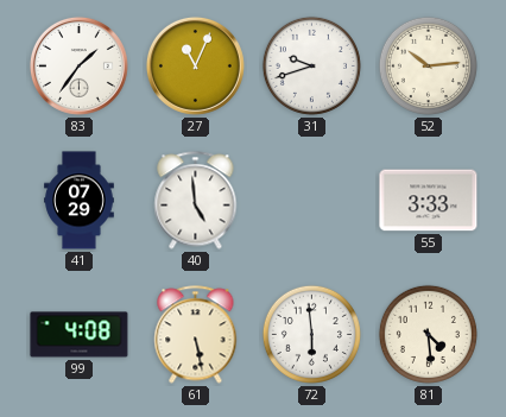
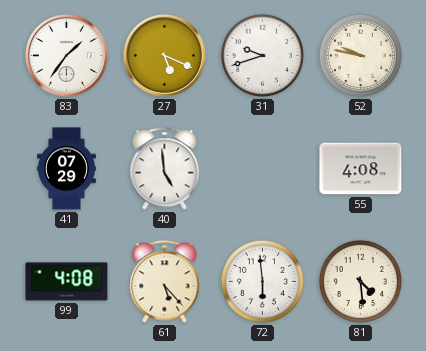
27: 11:04 -> 5:19 (164, 55)
52: 10:14 -> 9:47 (360, 55)
55: 3:33 -> 4:08 (361, 169)
61: 5:28 -> 5:23 (165, 282)
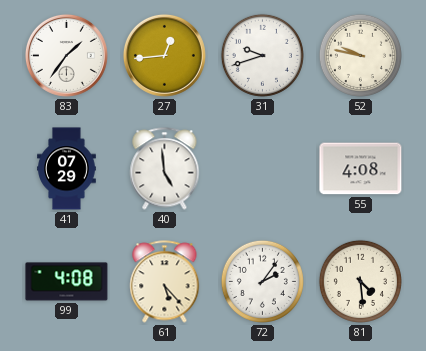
27: 5:19 -> 12:44 (164, 55)
72: 5:59 -> 2:06 (262, 281)
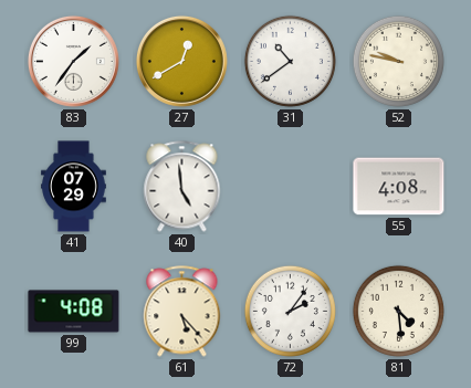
27: 12:44 -> 12:40 (181, 61)
31: 9:42 -> 10:39 (290, 61)
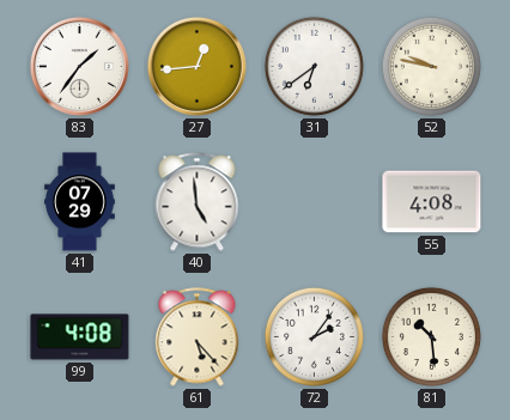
27: 12:40 -> 12:44 (196, 66)
31: 10:39 -> 6:39 (314, 66)
81: 4:29 -> 10:29 (431, 336)
